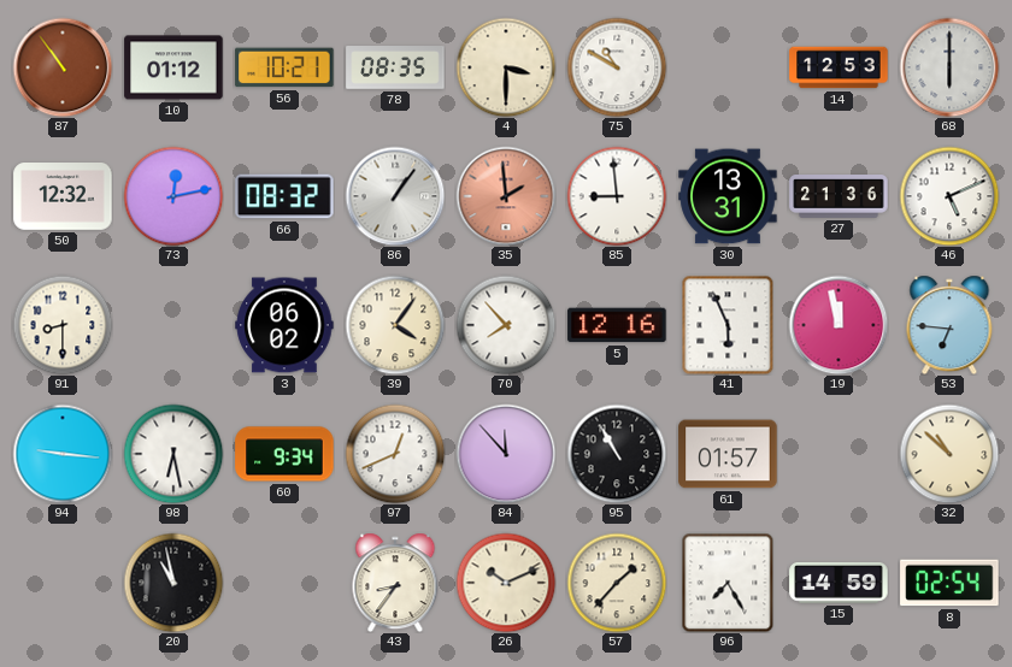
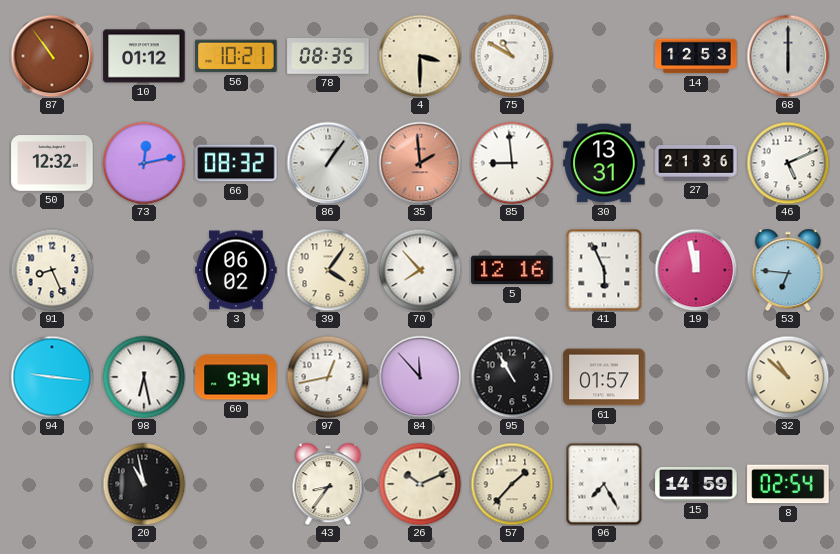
91: 8:30 -> 8:26 (52, 270)
97: 12:41 -> 12:43 (328, 377)
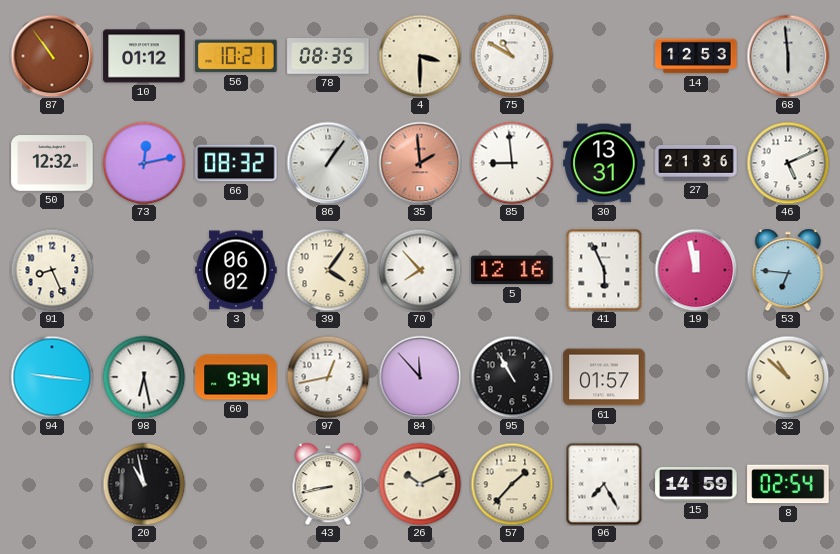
68: 6:00 -> 5:59 (788, 56)
43: 8:36 -> 8:43 (328, 484)
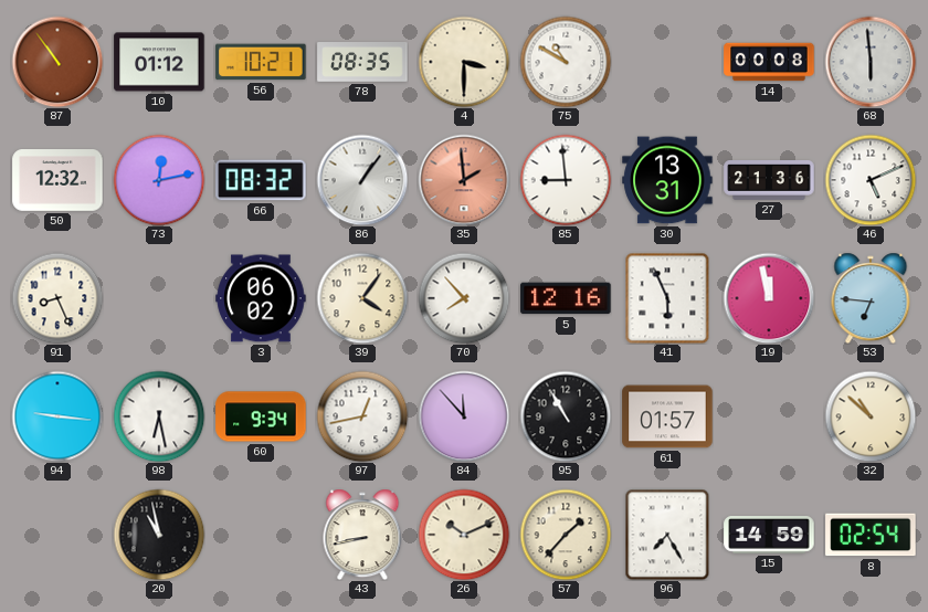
14: 12:53 -> 00:08 (769, 62)
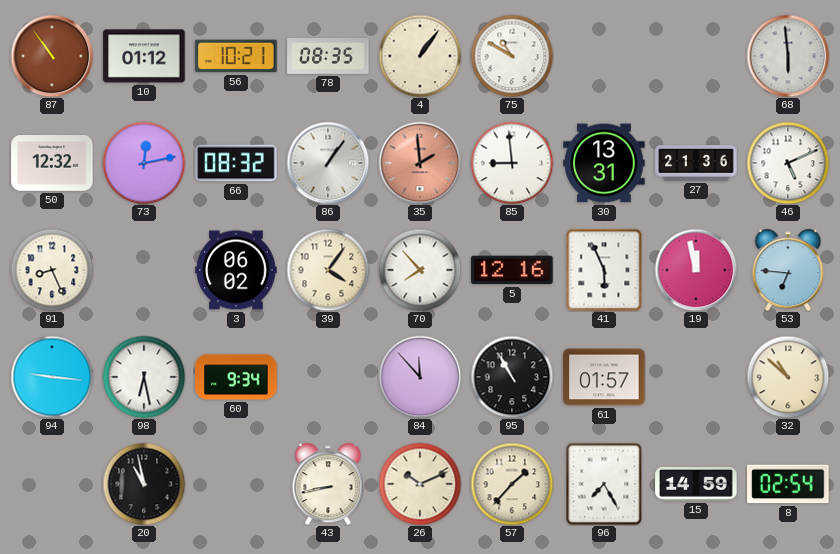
4: 3:30 -> 1:06 (420, 56)
14: 00:08 -> none (769, 62)
97: 12:43 -> none (362, 416)
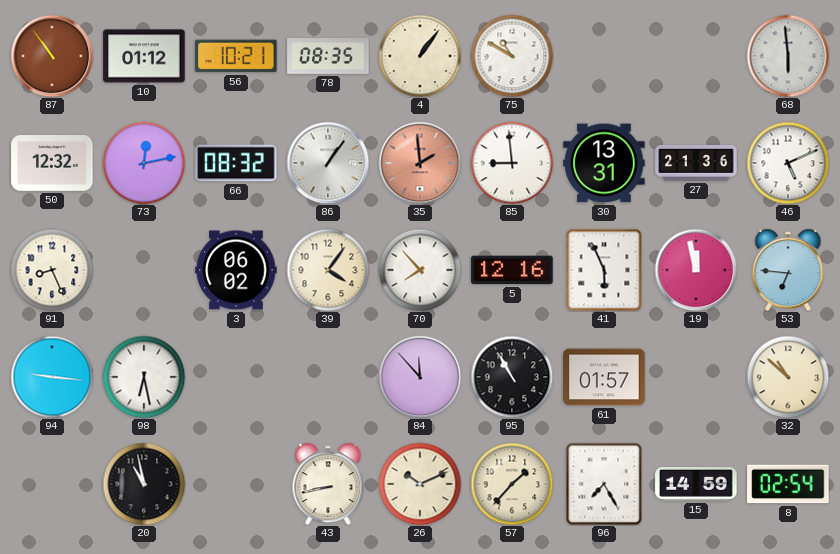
60: 9:34 -> none (236, 377)
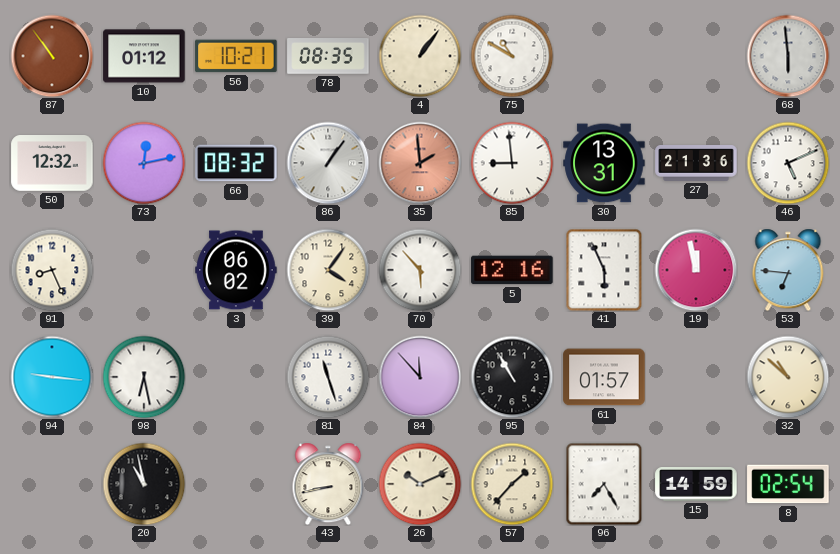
70: 7:53 -> 5:53 (420, 270)
81: none -> 11:27 (328, 377)
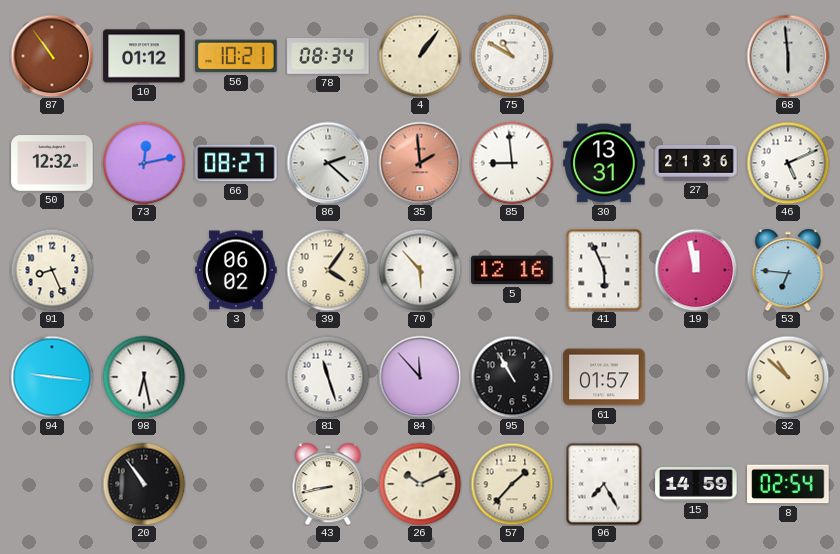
78: 08:35 -> 08:34 (328, 56)
66: 08:32 -> 08:27 (236, 163)
86: 1:06 -> 2:22 (328, 163)
20: 10:58 -> 10:54 (144, 484)
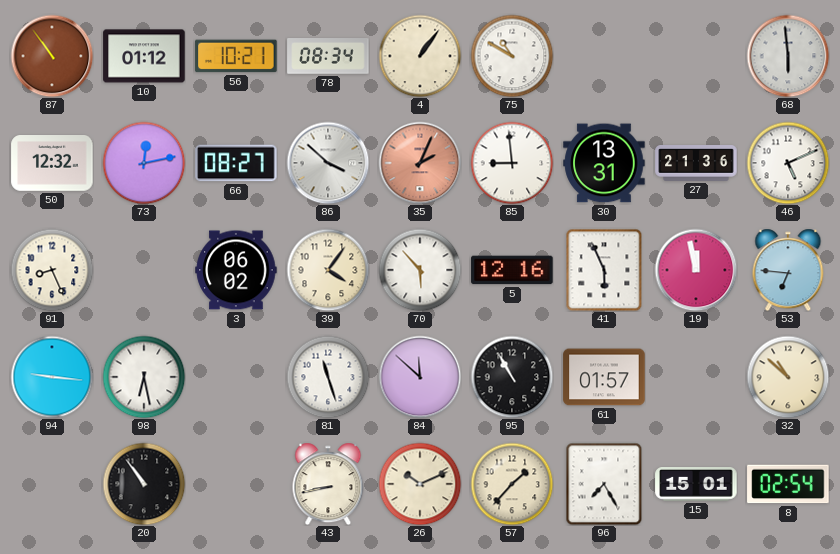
86: 2:22 -> 3:52 (328, 163)
35: 1:59 -> 2:04 (420, 163)
84: 11:53 -> 11:52 (420, 377)
15: 14:59 -> 15:01 (696, 485)
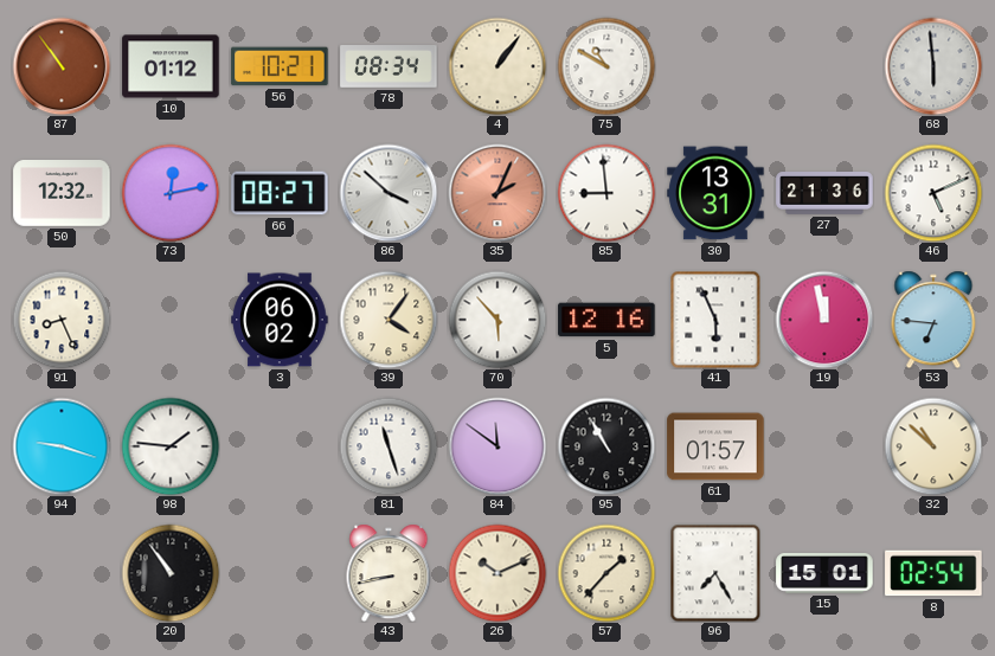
94: 9:16 -> 9:18 (62, 446)
98: 6:28 -> 1:46 (171, 446)
84: 11:52 -> 11:51 (497, 446)
